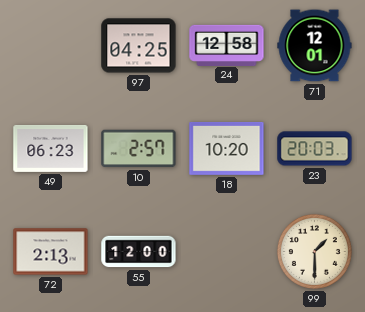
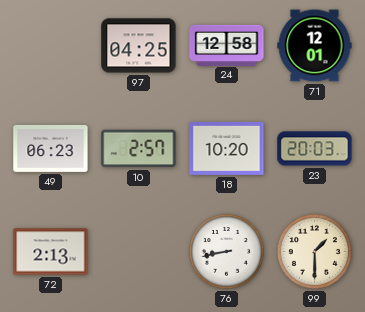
55: 12:00 -> none (139, 252)
76: none -> 8:43 (226, 251)
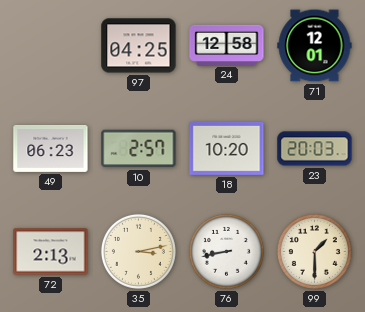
35: none -> 3:13 (138, 251)
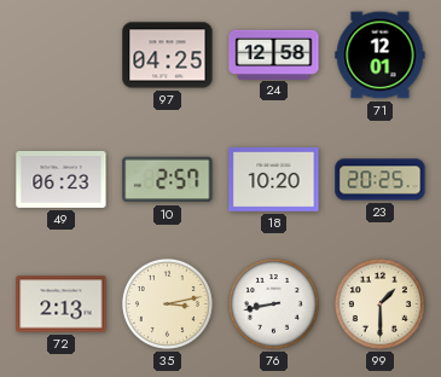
23: 20:03 -> 20:25 (381, 180)
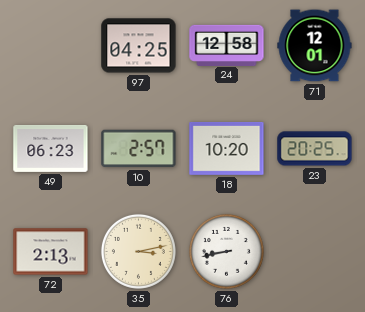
99: 1:30 -> none (379, 303)
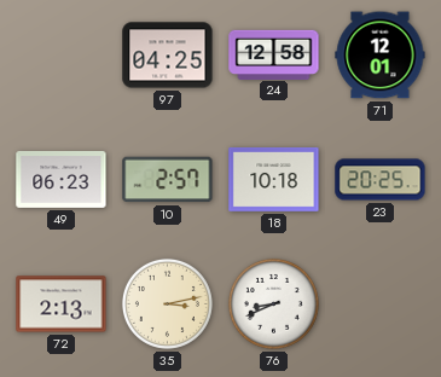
18: 10:20 -> 10:18 (274, 179)
76: 8:43 -> 8:41 (273, 303)
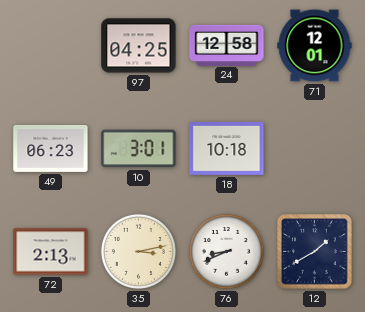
10: 2:57 -> 3:01 (139, 149)
23: 20:25 -> none (381, 180)
12: none -> 1:40 (315, 252)
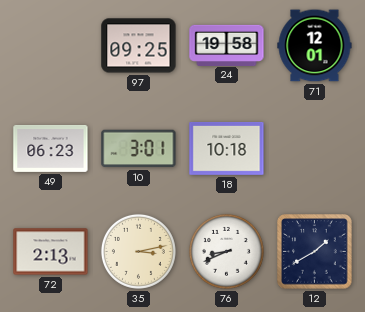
97: 04:25 -> 09:25 (139, 46)
24: 12:58 -> 19:58 (227, 45)
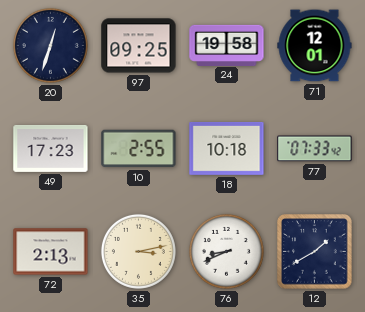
20: none -> 12:33 (50, 45)
49: 06:23 -> 17:23 (51, 148)
10: 3:01 -> 2:55 (139, 149)
77: none -> 07:33 (315, 149)
